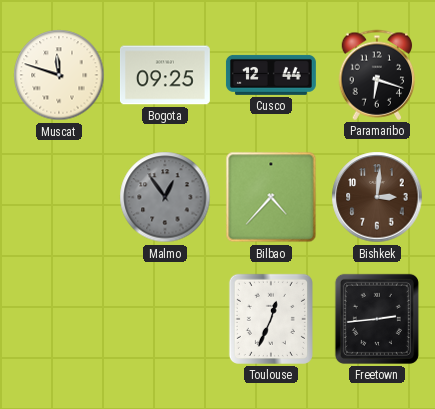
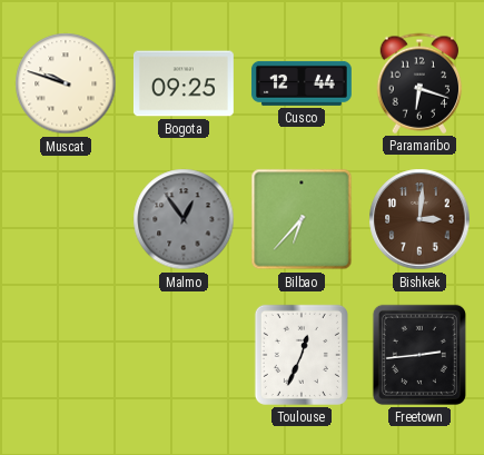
Muscat: 11:48 -> 9:48 (66, 83)
Bilbao: 4:37 -> 6:37 (302, 219)
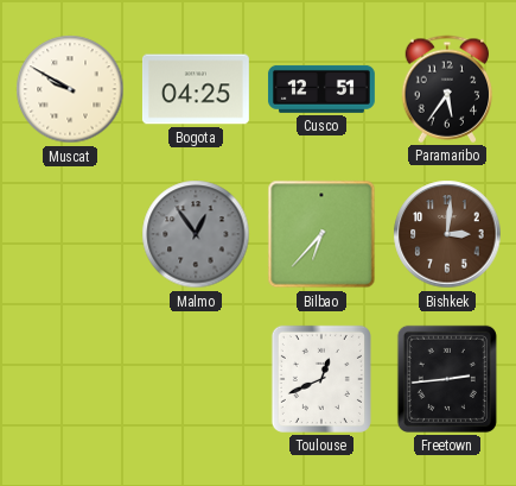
Muscat: 9:48 -> 9:50 (70, 89)
Bogota: 09:25 -> 04:25 (196, 89)
Cusco: 12:44 -> 12:51 (321, 89)
Paramaribo: 6:18 -> 5:36 (447, 89)
Toulouse: 12:34 -> 12:41 (321, 379)
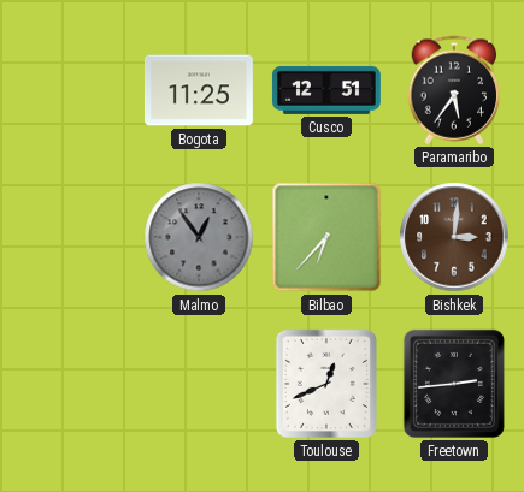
Muscat: 9:50 -> none (70, 89)
Bogota: 04:25 -> 11:25 (199, 90)
